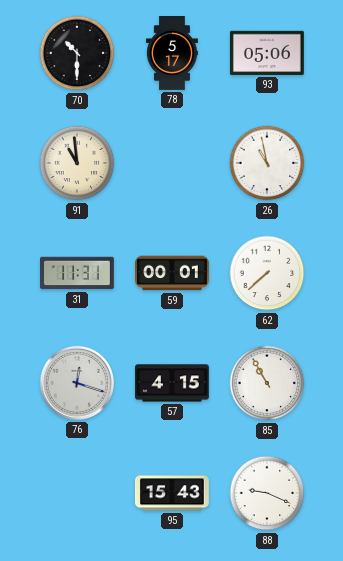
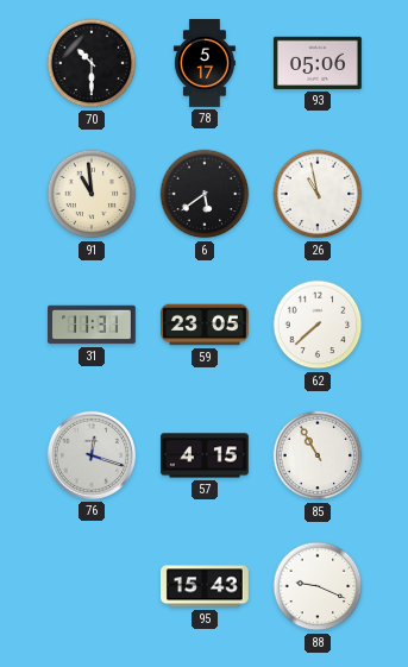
6: none -> 5:39 (205, 194)
59: 00:01 -> 23:05 (206, 325)
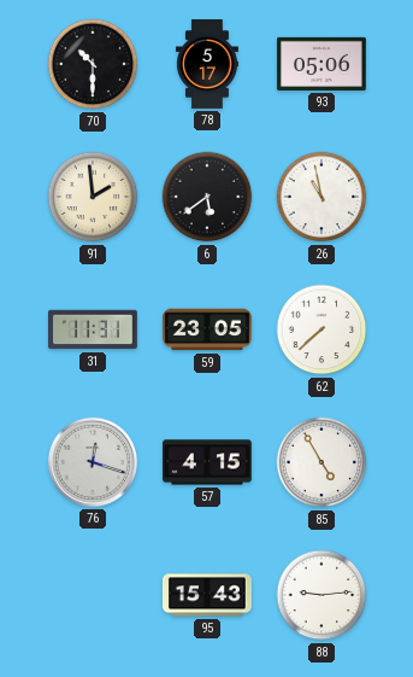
91: 10:59 -> 1:59 (93, 197)
85: 10:55 -> 4:55 (321, 462)
88: 9:19 -> 9:14 (321, 595)
